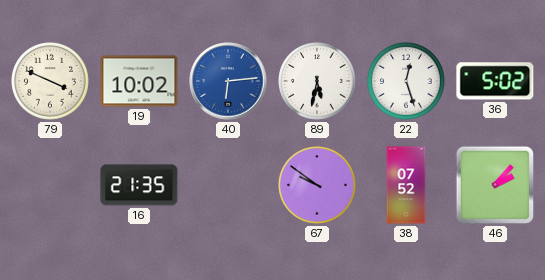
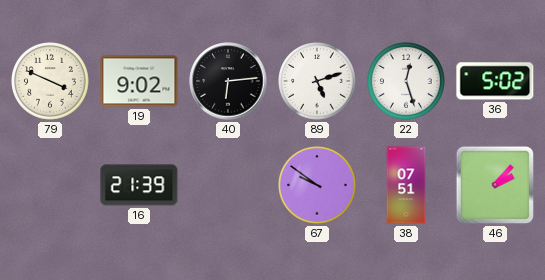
19: 10:02 -> 9:02 (139, 81)
40 dial: blue -> black (228, 81)
89: 5:32 -> 5:12 (318, 82)
16: 21:35 -> 21:39 (139, 185)
38: 07:52 -> 07:51 (406, 185)
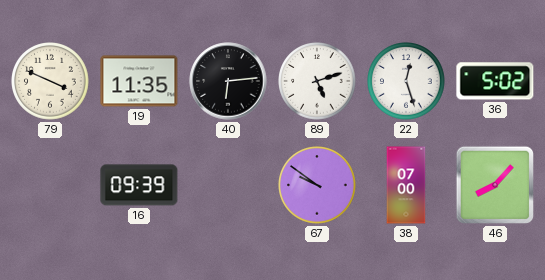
19: 9:02 -> 11:35 (139, 81)
16: 21:39 -> 09:39 (139, 185)
38: 07:51 -> 07:00 (406, 185)
46: 2:07 -> 8:07 (495, 185)
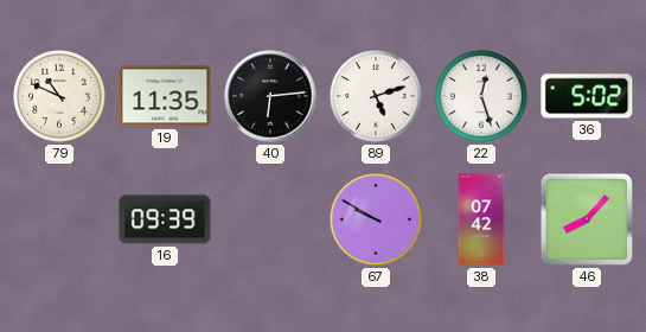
79: 3:49 -> 10:49 (60, 97)
67: 9:51 -> 9:50 (377, 221)
38: 07:00 -> 07:42 (481, 219)
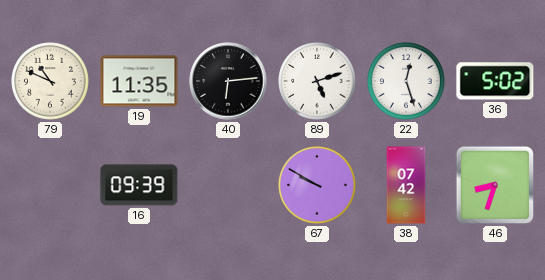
46: 8:07 -> 8:33 (495, 185)
